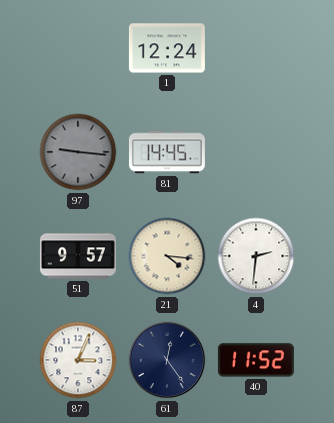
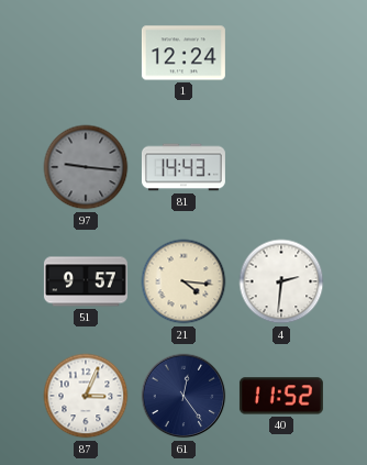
81: 14:45 -> 14:43 (183, 167)
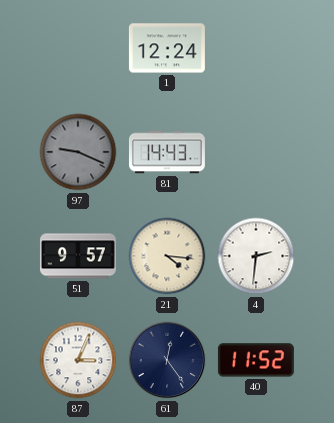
97: 9:16 -> 9:19 (78, 152)
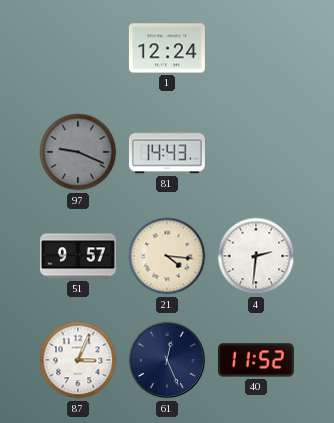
61: 12:24 -> 12:26 (167, 360)
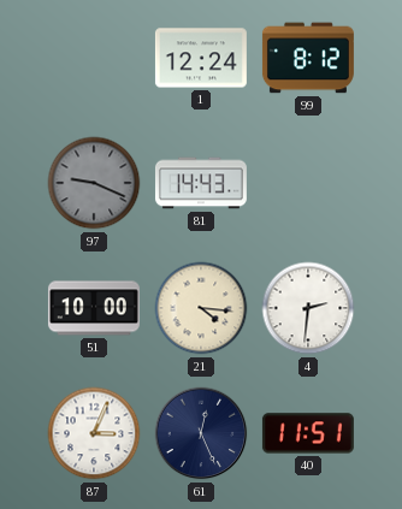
99: none -> 8:12 (308, 58)
51: 9:57 -> 10:00 (94, 308)
40: 11:52 -> 11:51 (308, 433)
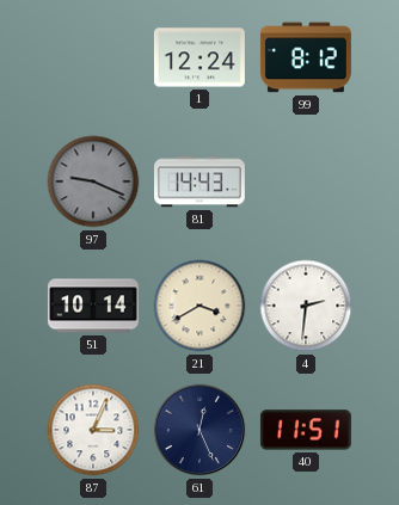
51: 10:00 -> 10:14 (93, 306)
21: 4:16 -> 3:40 (199, 306)
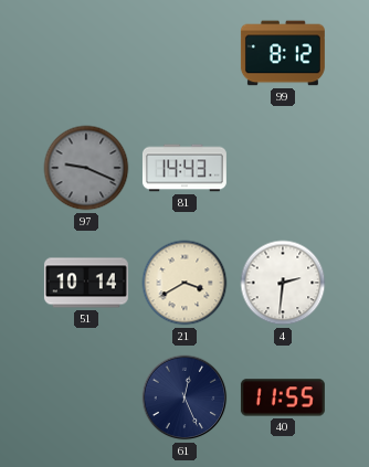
1: 12:24 -> none (199, 57)
87: 3:04 -> none (93, 430)
40: 11:51 -> 11:55 (283, 397)
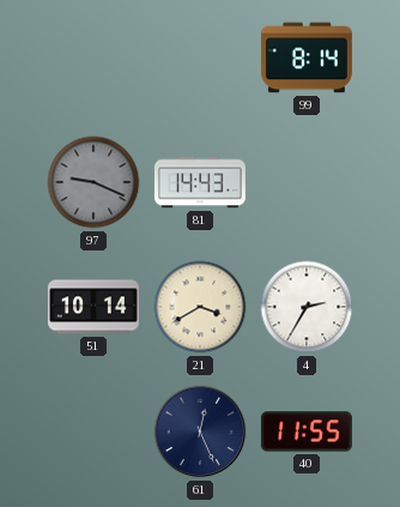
99: 8:12 -> 8:14 (307, 58)
4: 2:31 -> 2:35 (307, 307)
